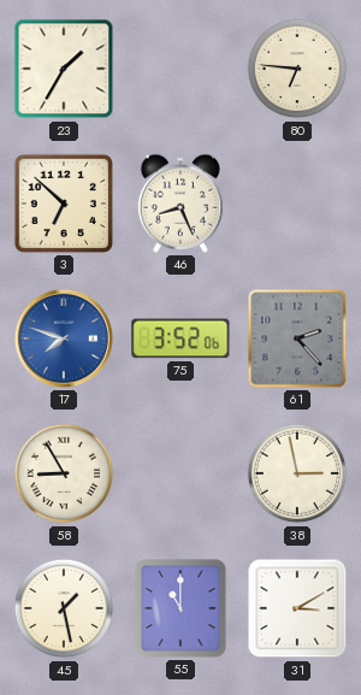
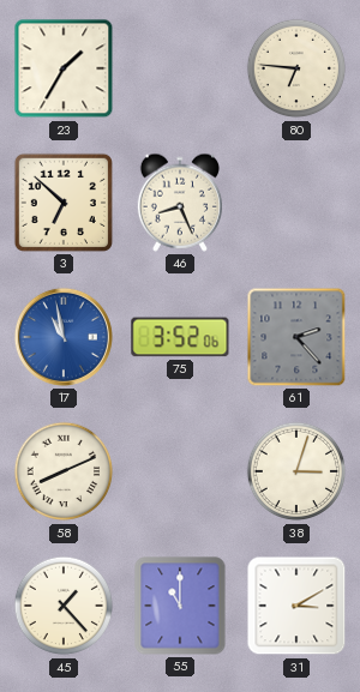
17: 7:48 -> 10:58 (64, 337)
58: 8:55 -> 8:11 (64, 471)
38: 2:58 -> 3:03 (296, 471)
45: 1:28 -> 1:23 (64, 606)
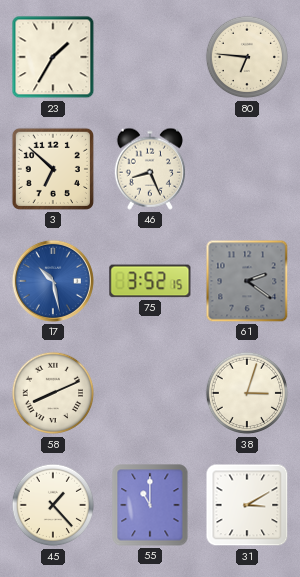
17: 10:58 -> 10:28 (53, 281)
75: 3:52:06 -> 3:52:15 (150, 281)
61: 2:23 -> 2:21 (247, 281)
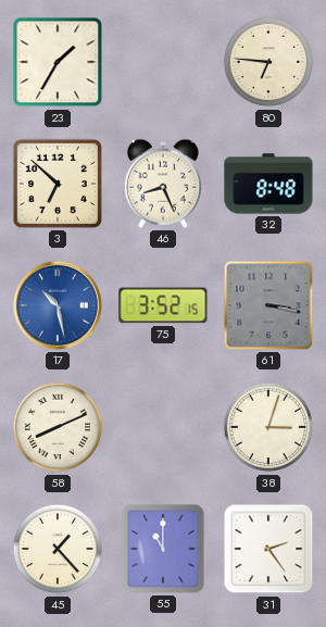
32: none -> 8:48 (268, 184)
61: 2:21 -> 3:17 (268, 305)
31: 3:10 -> 2:24 (268, 549)
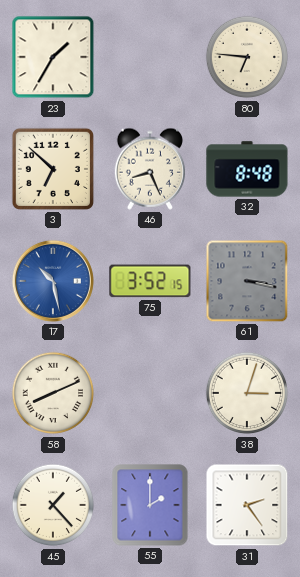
55: 11:00 -> 2:00 (150, 505)
